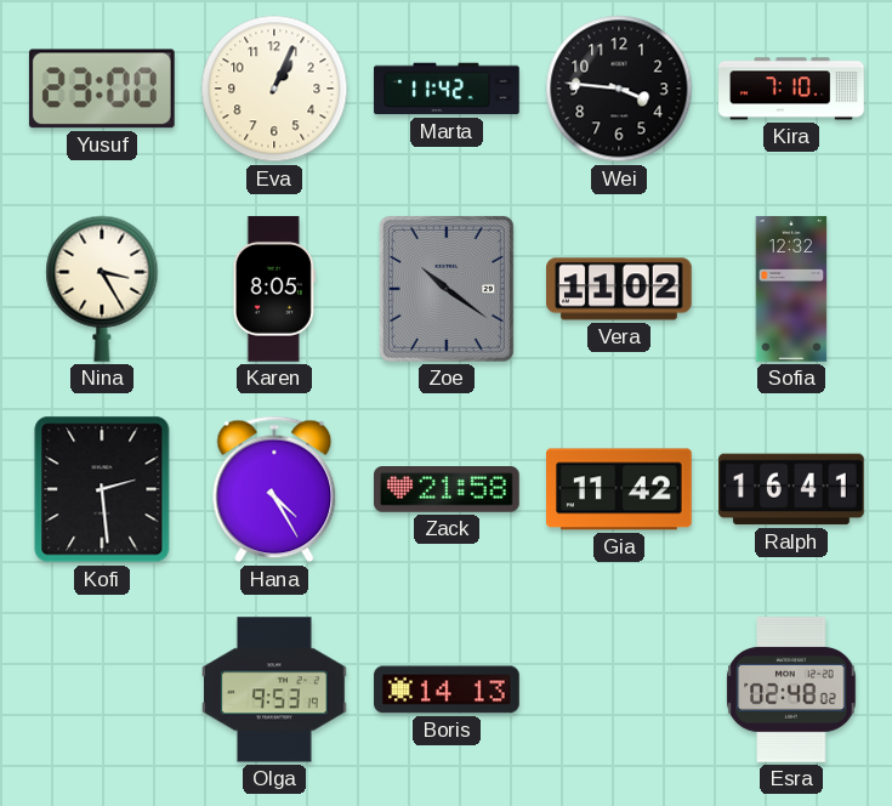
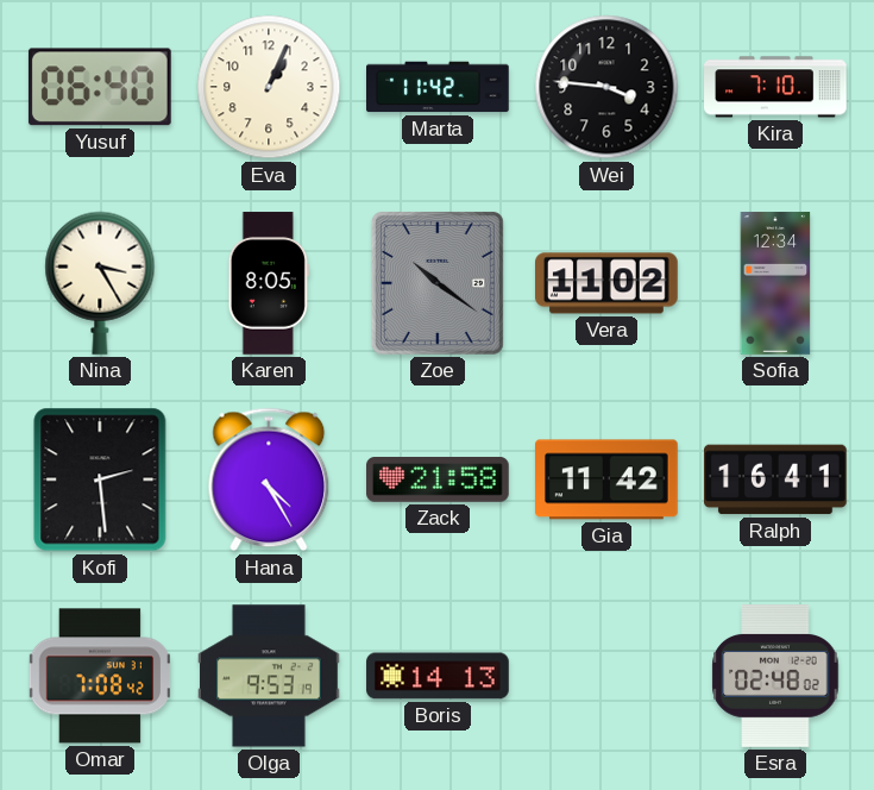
Yusuf: 23:00 -> 06:40 (100, 87)
Sofia: 12:32 -> 12:34 (775, 283)
Omar: none -> 7:08 (99, 676)
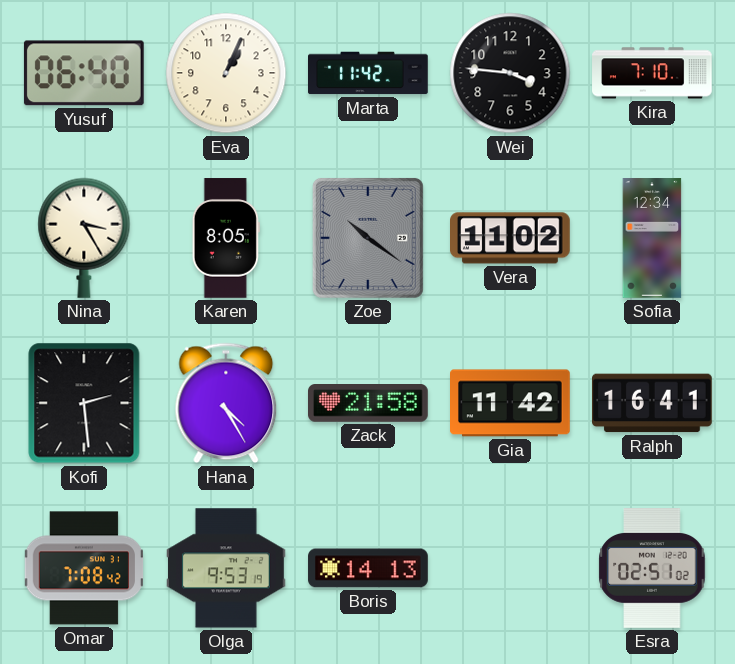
Esra: 02:48 -> 02:51 (652, 569)
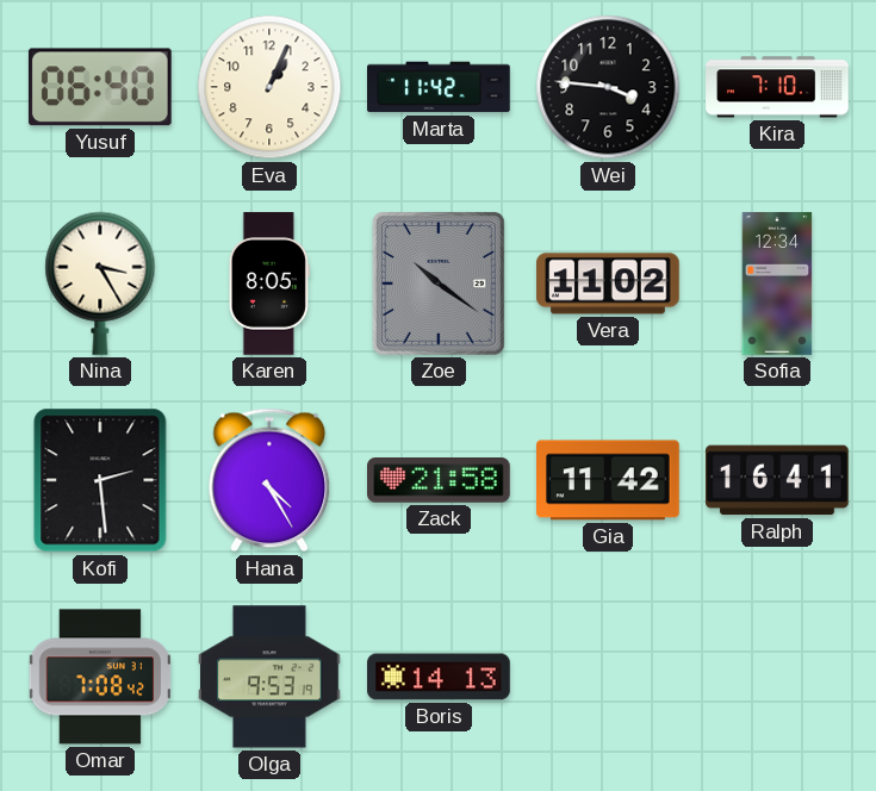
Esra: 02:51 -> none (652, 569)
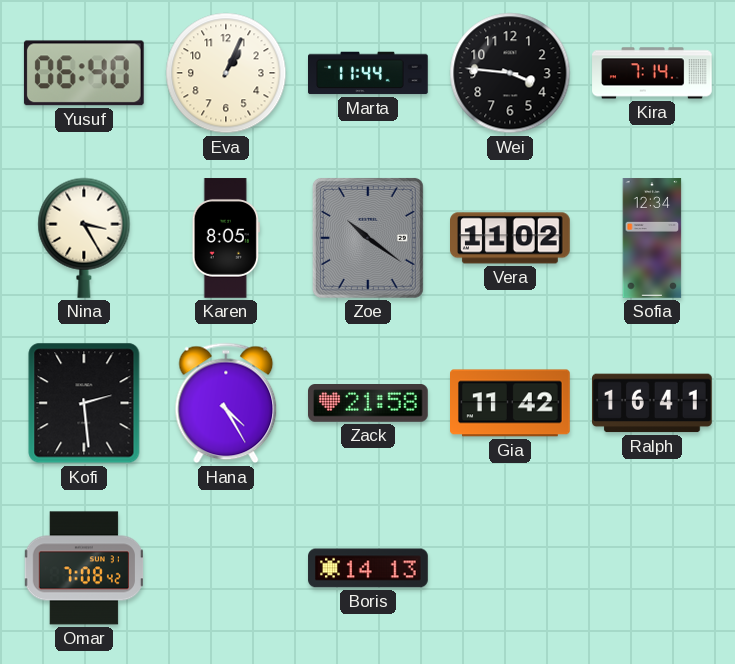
Marta: 11:42 -> 11:44 (368, 73)
Kira: 7:10 -> 7:14 (652, 73)
Olga: 9:53 -> none (271, 677)
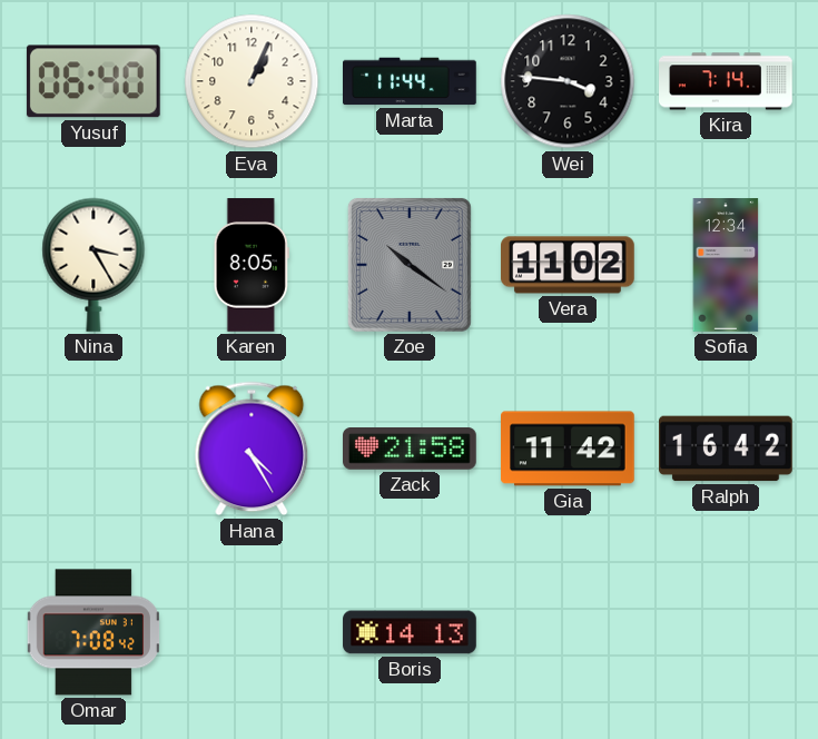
Kofi: 2:29 -> none (84, 403)
Ralph: 16:41 -> 16:42 (727, 449)
